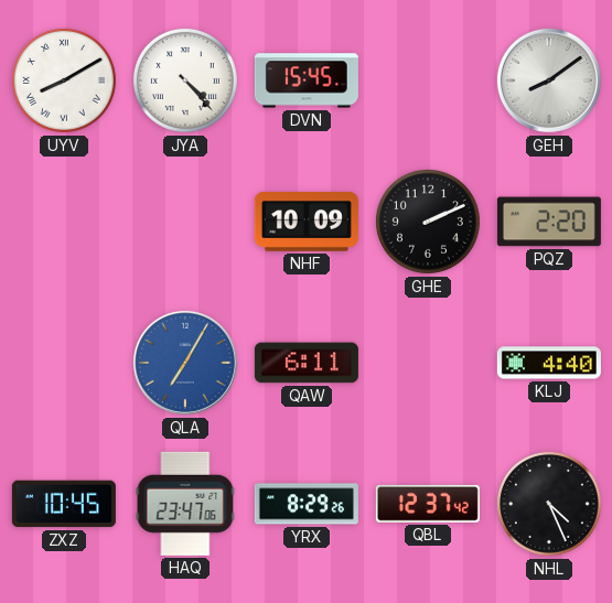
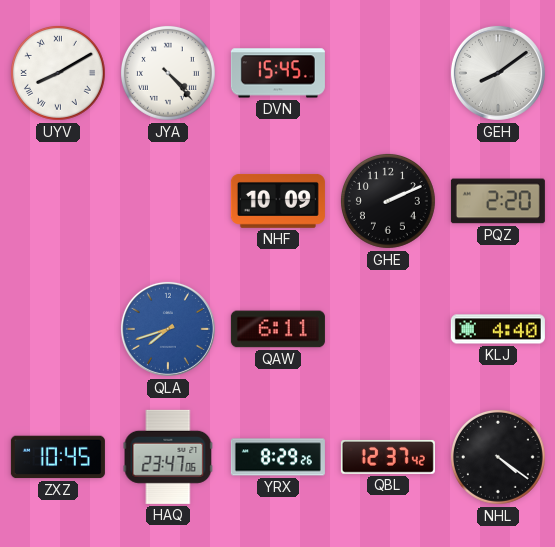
QLA: 7:05 -> 7:42 (168, 329)
NHL: 4:26 -> 4:21 (498, 457)
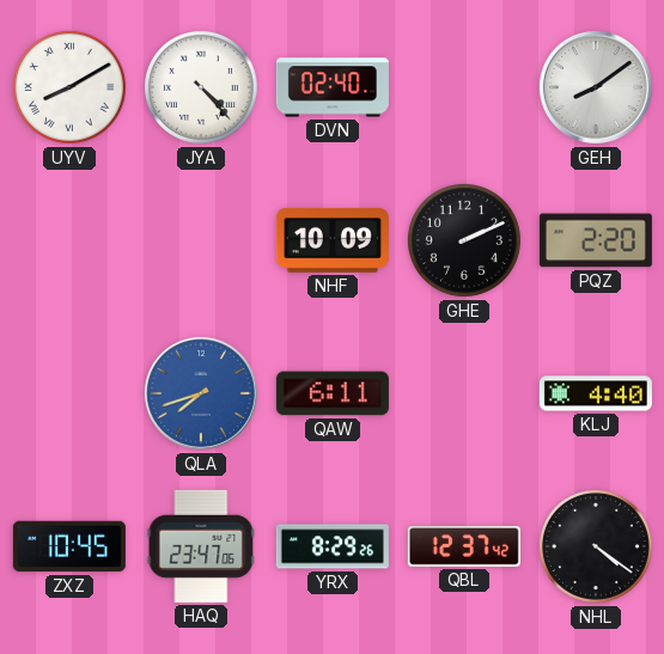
DVN: 15:45 -> 02:40 (333, 87)
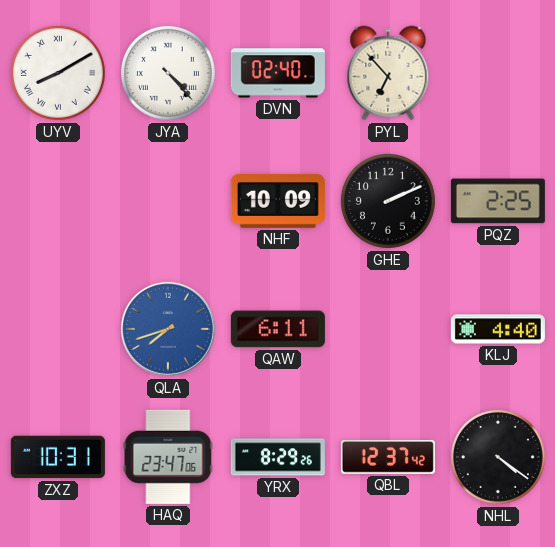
PYL: none -> 6:53 (388, 73)
GEH: 8:09 -> none (596, 87)
PQZ: 2:20 -> 2:25 (498, 201)
ZXZ: 10:45 -> 10:31 (58, 457)
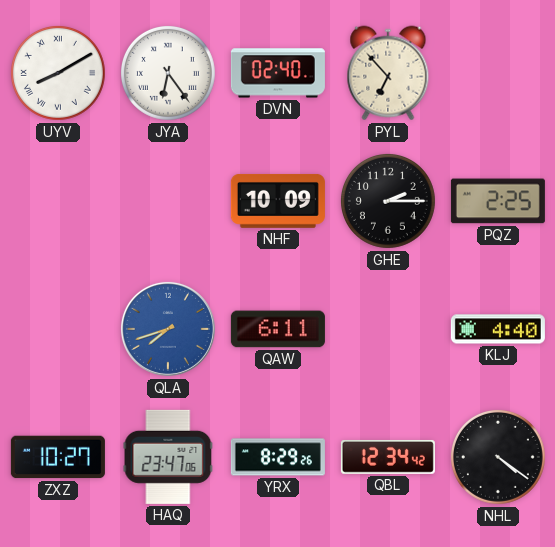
JYA: 4:23 -> 6:24 (168, 73)
GHE: 2:11 -> 2:15 (388, 201)
ZXZ: 10:31 -> 10:27 (58, 457)
QBL: 12:37 -> 12:34 (388, 457)
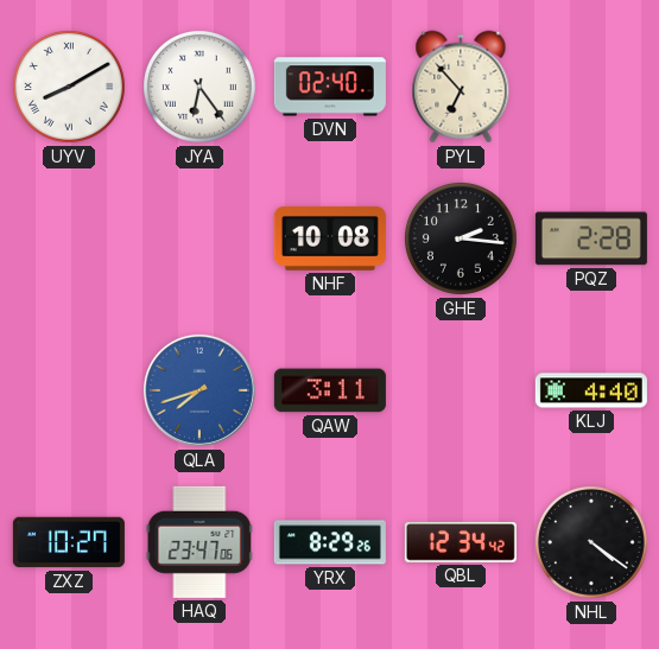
NHF: 10:09 -> 10:08 (330, 238)
GHE: 2:15 -> 2:16 (461, 238)
PQZ: 2:25 -> 2:28 (591, 238)
QAW: 6:11 -> 3:11 (330, 390)
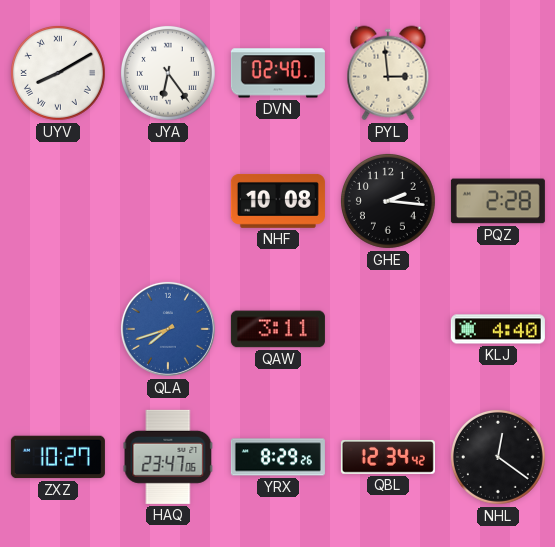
PYL: 6:53 -> 2:59 (388, 73)
NHL: 4:21 -> 12:21 (498, 457)
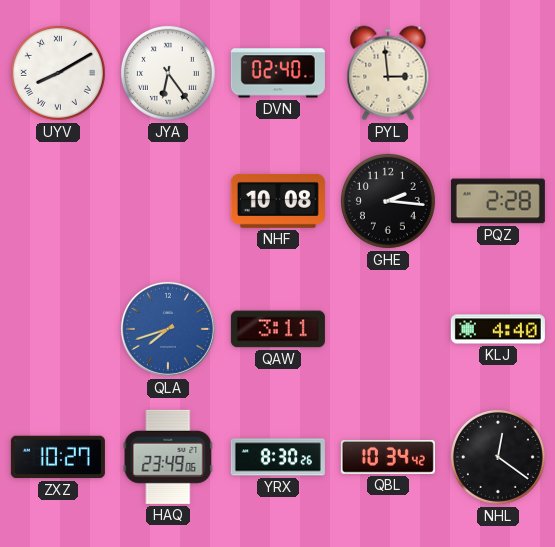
HAQ: 23:47 -> 23:49 (168, 457)
YRX: 8:29 -> 8:30 (278, 457)
QBL: 12:34 -> 10:34 (388, 457)
